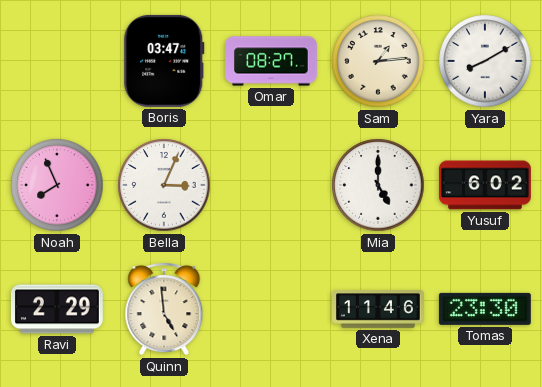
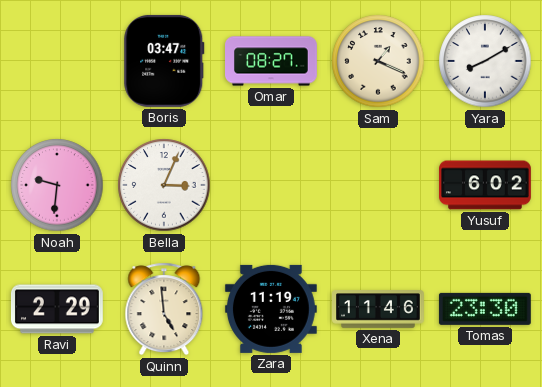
Sam: 1:14 -> 1:19 (378, 61)
Noah: 7:56 -> 9:31 (57, 185)
Mia: 5:00 -> none (378, 185)
Zara: none -> 11:19 (271, 309)
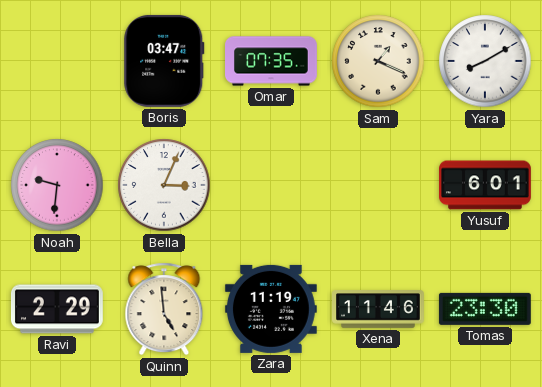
Omar: 08:27 -> 07:35 (272, 61)
Yusuf: 6:02 -> 6:01 (486, 185)
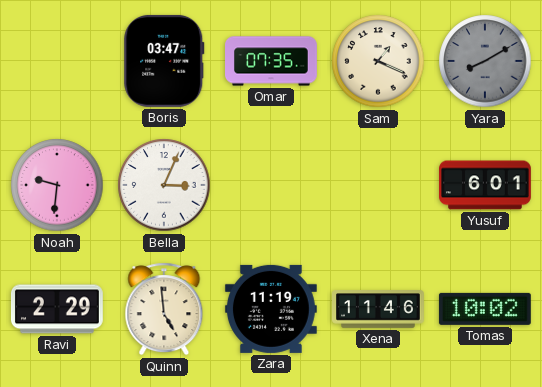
Yara dial: white -> grey (485, 61)
Tomas: 23:30 -> 10:02 (485, 309)
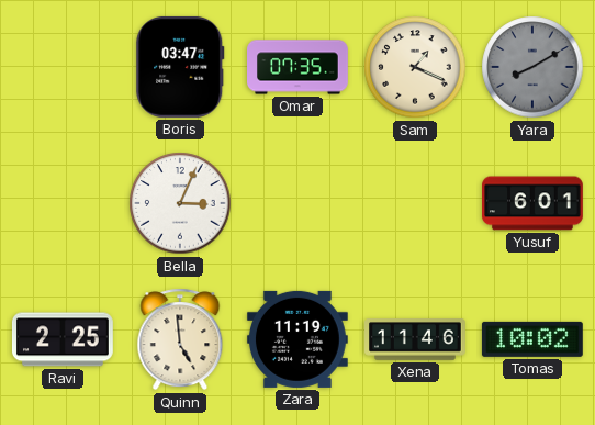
Noah: 9:31 -> none (57, 185)
Ravi: 2:29 -> 2:25 (63, 339)
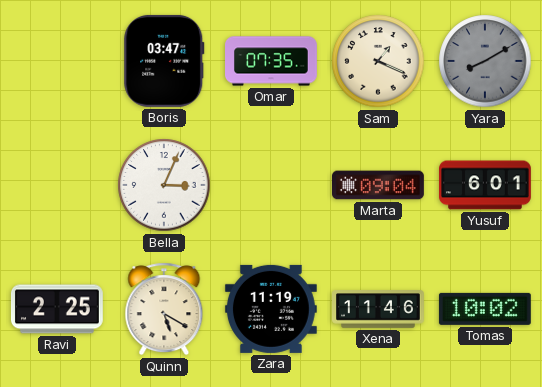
Marta: none -> 09:04 (379, 185)
Quinn: 4:59 -> 5:20 (164, 309)
